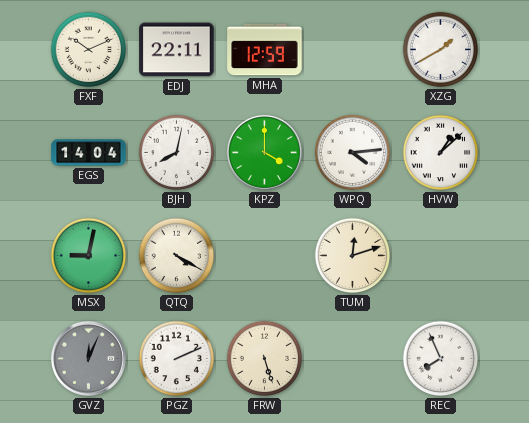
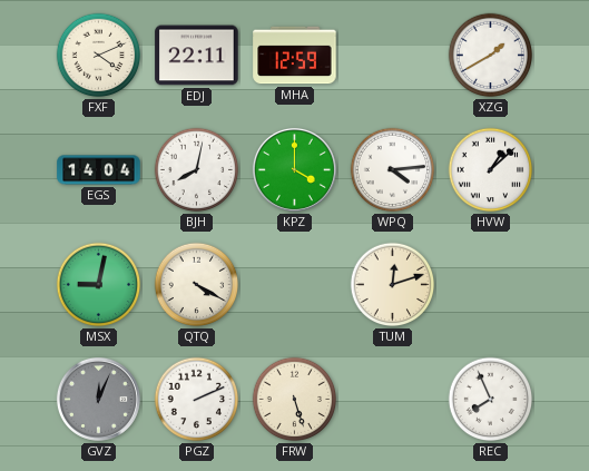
FXF: 10:11 -> 4:11 (99, 56)
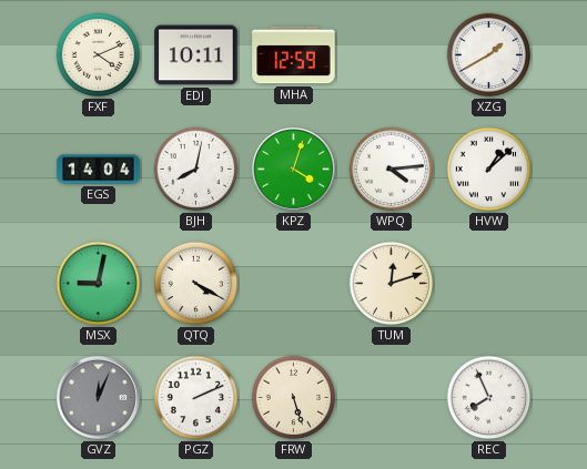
EDJ: 22:11 -> 10:11 (196, 55)
KPZ: 4:00 -> 4:03 (293, 169)
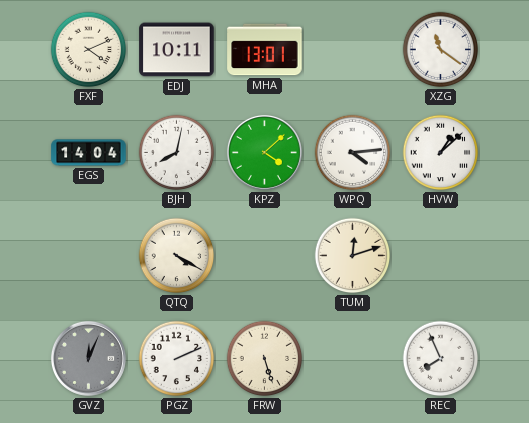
MHA: 12:59 -> 13:01 (265, 50)
XZG: 1:40 -> 11:21 (441, 50)
KPZ: 4:03 -> 4:08 (264, 152)
MSX: 9:02 -> none (99, 284)
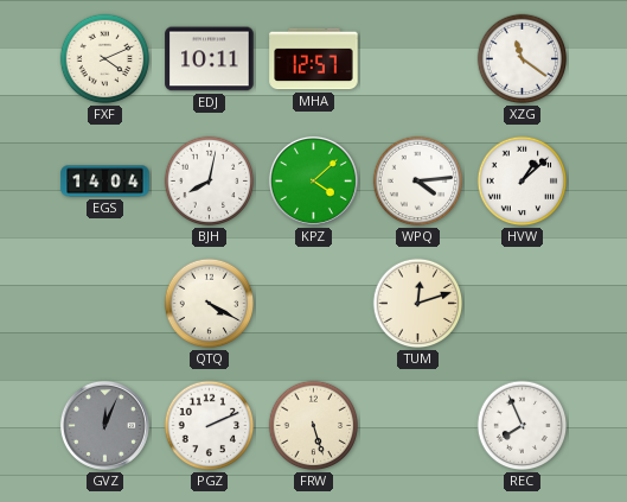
MHA: 13:01 -> 12:57 (314, 59)
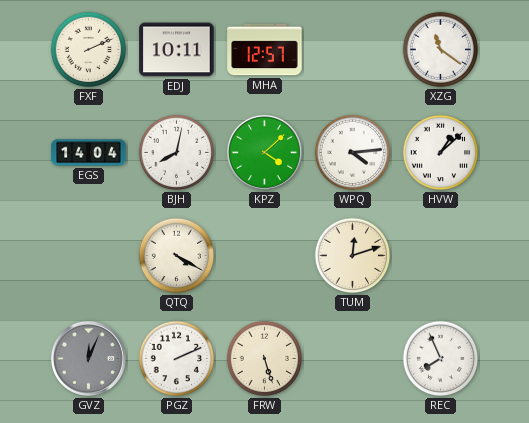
FXF: 4:11 -> 2:11 (89, 50)
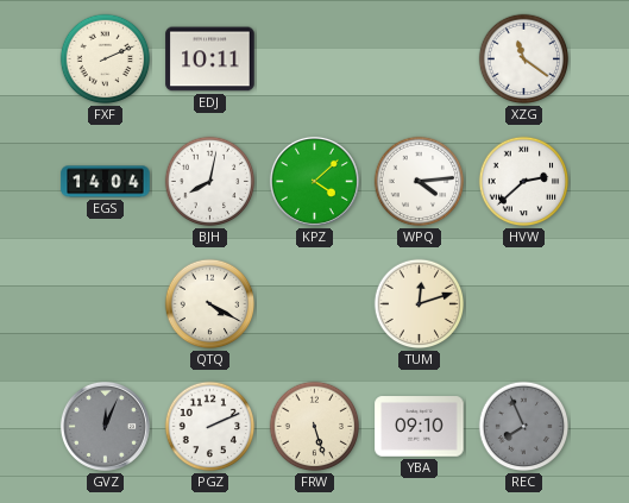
MHA: 12:57 -> none (265, 50)
HVW: 1:08 -> 2:38 (524, 182)
YBA: none -> 09:10 (420, 427)
REC dial: white -> grey (524, 427)
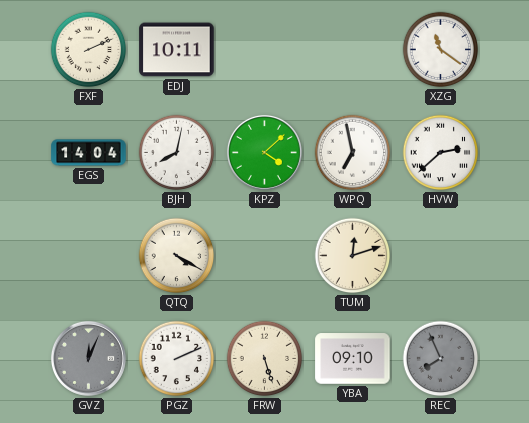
WPQ: 4:14 -> 6:58 (353, 153)
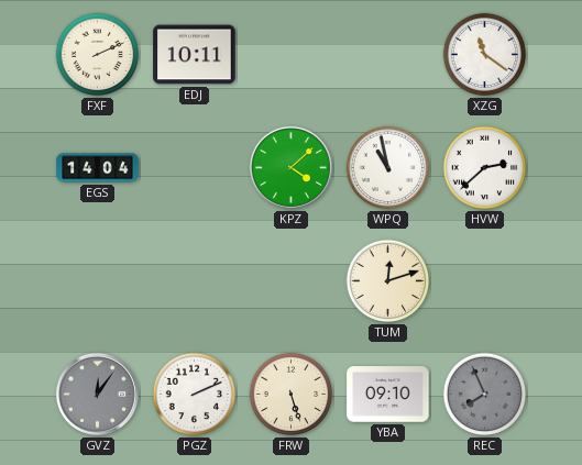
BJH: 8:02 -> none (177, 153)
WPQ: 6:58 -> 10:58 (388, 168)
QTQ: 4:20 -> none (177, 256)
GVZ: 12:04 -> 12:06 (97, 394)
